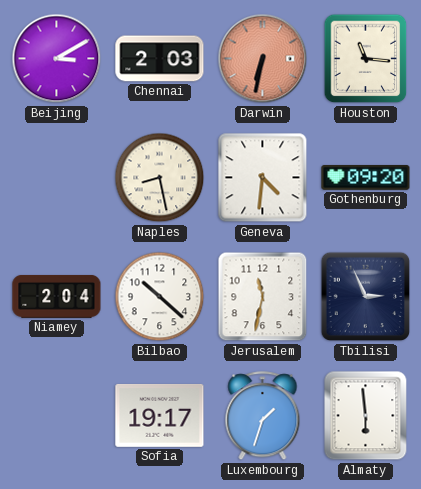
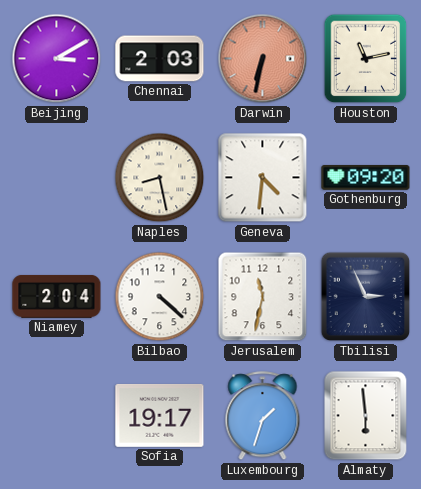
Houston: 11:16 -> 11:13 (366, 59)
Bilbao: 10:22 -> 4:22 (160, 297)
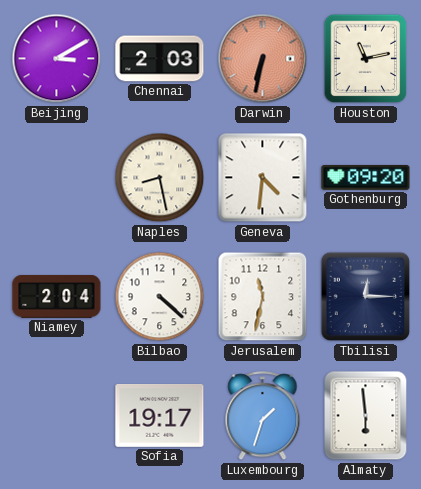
Tbilisi: 2:56 -> 12:15 (366, 297)
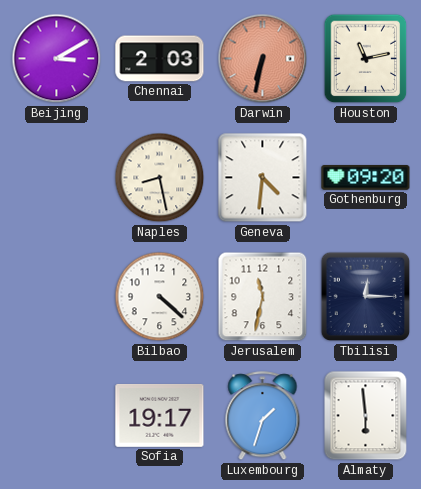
Niamey: 2:04 -> none (57, 296)
